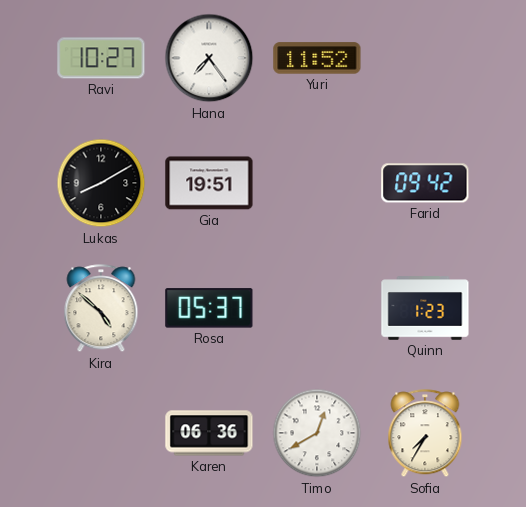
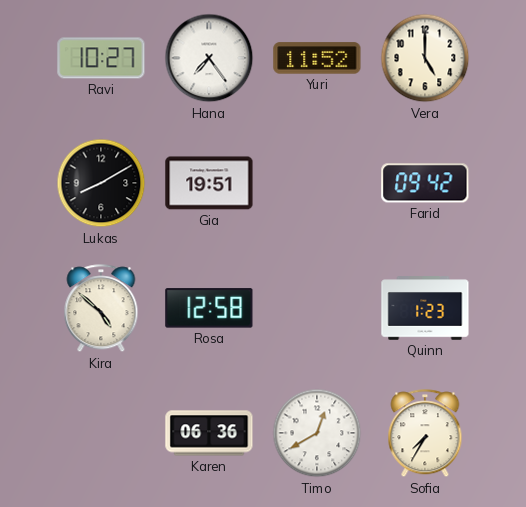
Vera: none -> 5:00 (425, 58)
Rosa: 05:37 -> 12:58 (209, 308)
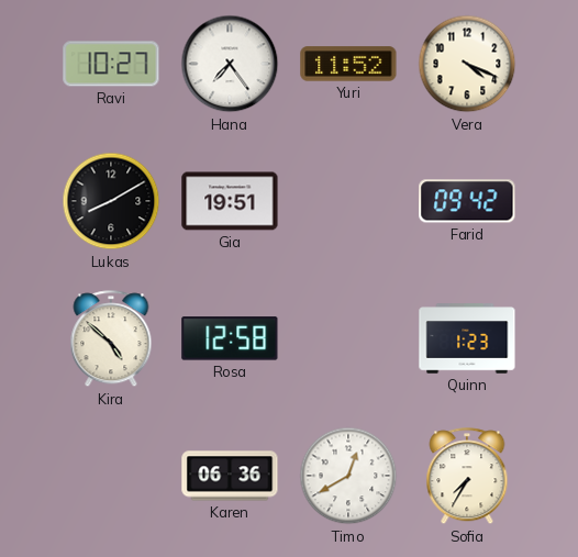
Vera: 5:00 -> 4:19 (467, 64)
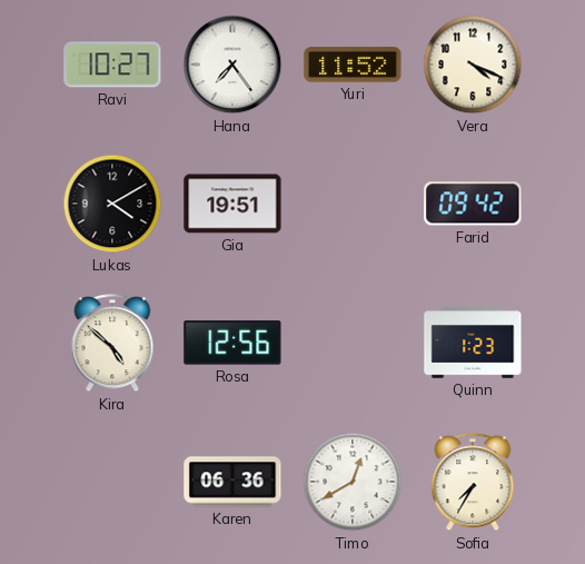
Lukas: 8:10 -> 4:10 (112, 204)
Rosa: 12:58 -> 12:56 (232, 343)
